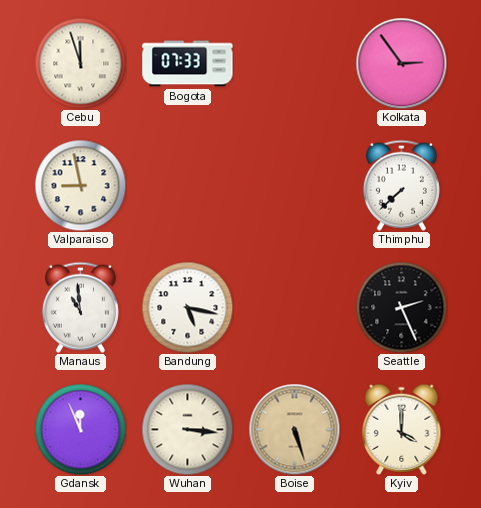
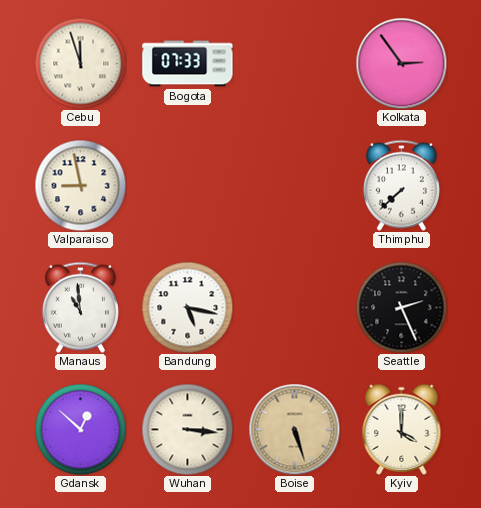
Gdansk: 11:56 -> 12:52 (80, 429)
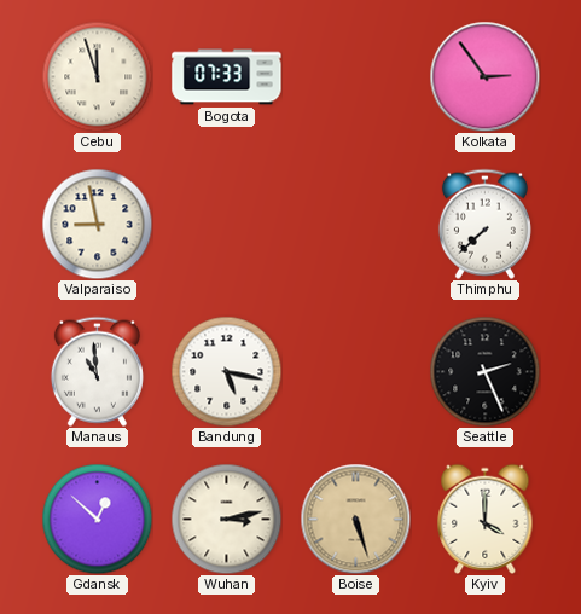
Wuhan: 3:16 -> 3:13 (226, 519)
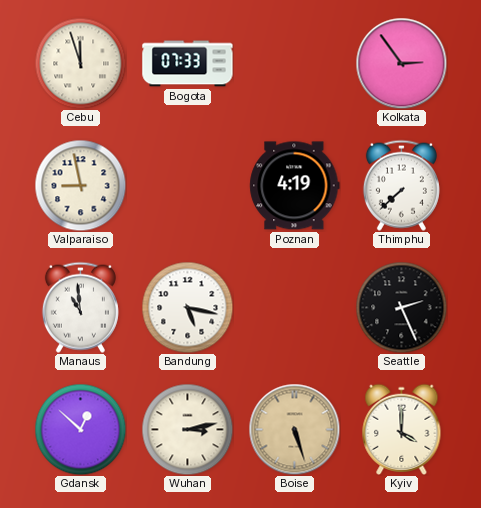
Poznan: none -> 4:19 (295, 186)
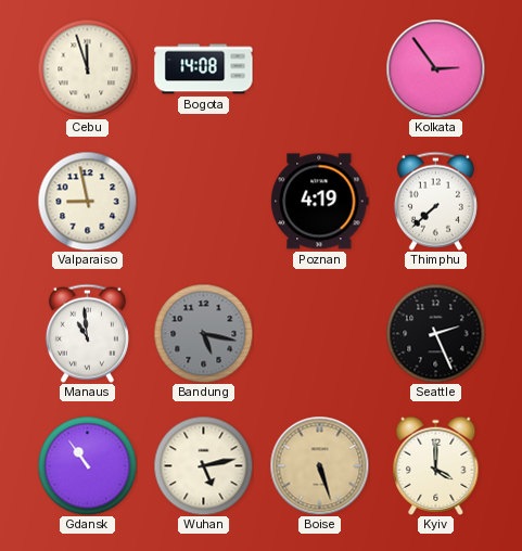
Bogota: 07:33 -> 14:08 (204, 69)
Bandung dial: white -> grey (203, 333)
Gdansk: 12:52 -> 10:54 (87, 465)
Wuhan: 3:13 -> 5:13 (203, 465)
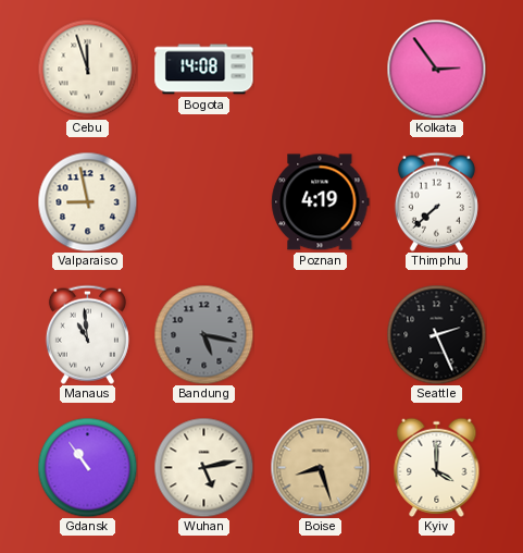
Boise: 5:27 -> 8:27 (320, 467)
